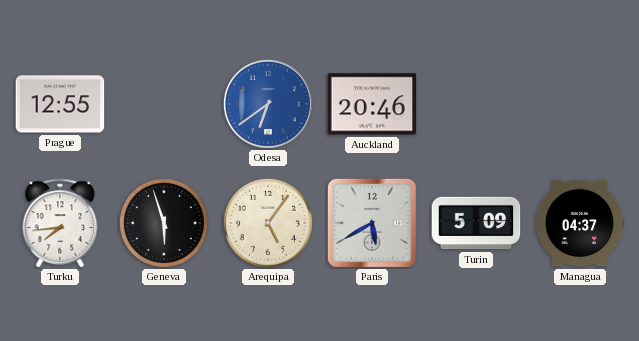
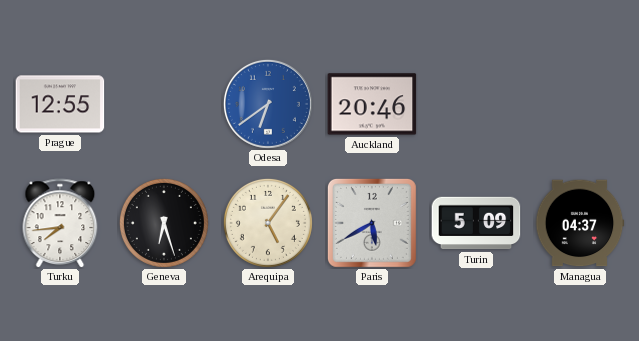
Geneva: 5:57 -> 6:27 (164, 223)
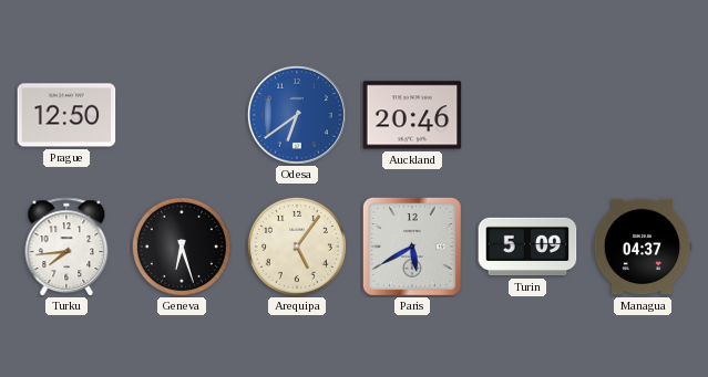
Prague: 12:55 -> 12:50 (66, 115)
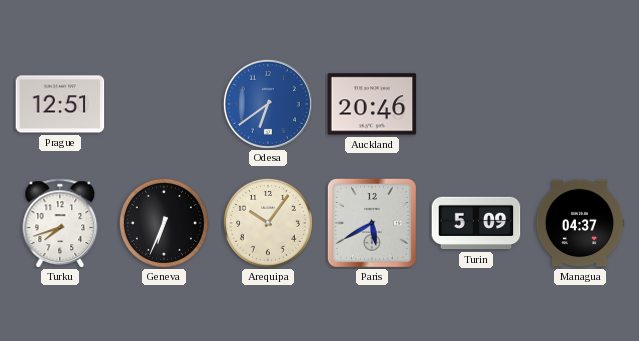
Prague: 12:50 -> 12:51 (60, 104)
Turku: 7:44 -> 7:42 (60, 223)
Geneva: 6:27 -> 6:34 (164, 223)
Arequipa: 5:06 -> 10:06 (268, 223)
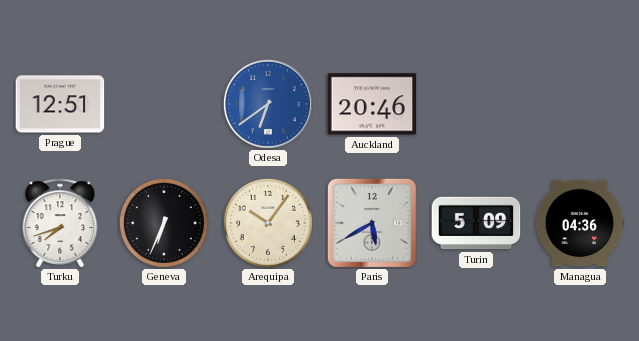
Managua: 04:37 -> 04:36 (580, 223)
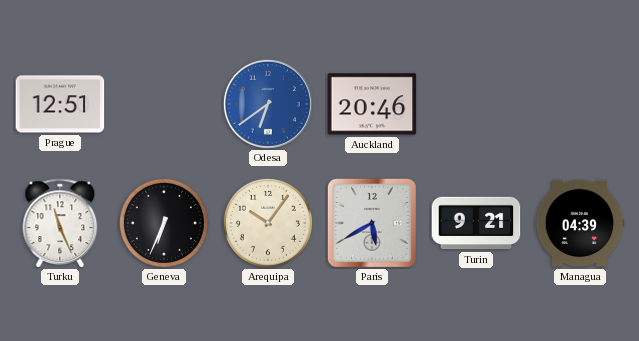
Turku: 7:42 -> 11:26 (60, 223)
Turin: 5:09 -> 9:21 (476, 223)
Managua: 04:36 -> 04:39 (580, 223)
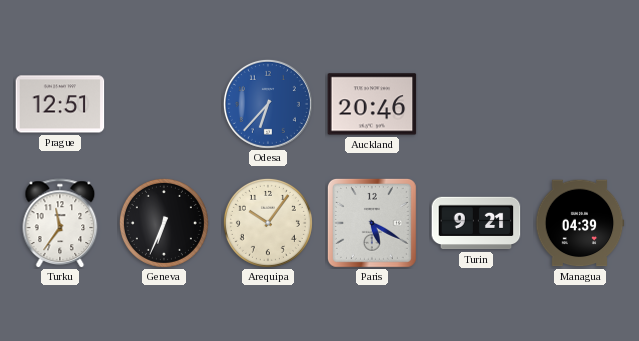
Odesa: 6:39 -> 6:37 (268, 104)
Turku: 11:26 -> 11:36 (60, 223)
Paris: 5:40 -> 5:20 (372, 223)
